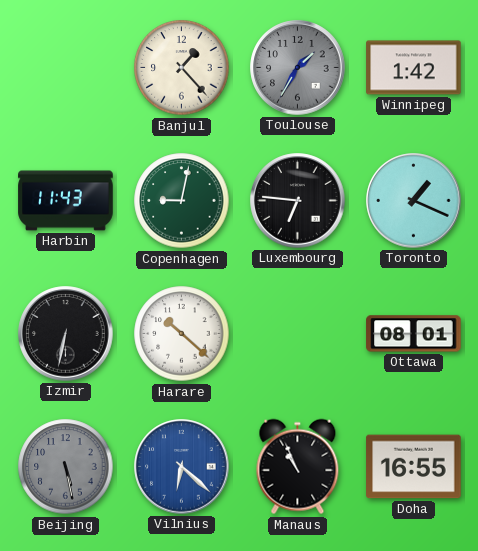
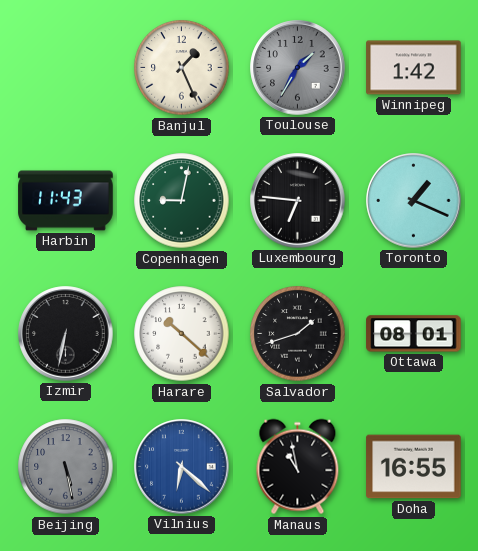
Banjul: 1:23 -> 1:26 (182, 68)
Salvador: none -> 1:42 (298, 334)
Manaus: 10:56 -> 10:58 (298, 467)
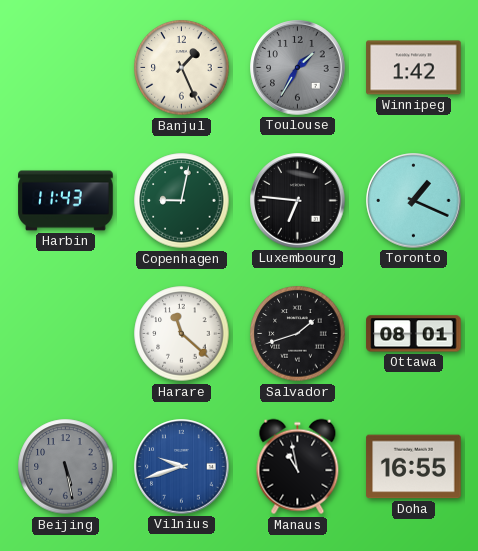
Izmir: 6:32 -> none (66, 334)
Harare: 10:22 -> 11:22 (182, 334)
Vilnius: 6:22 -> 9:42 (182, 467)
